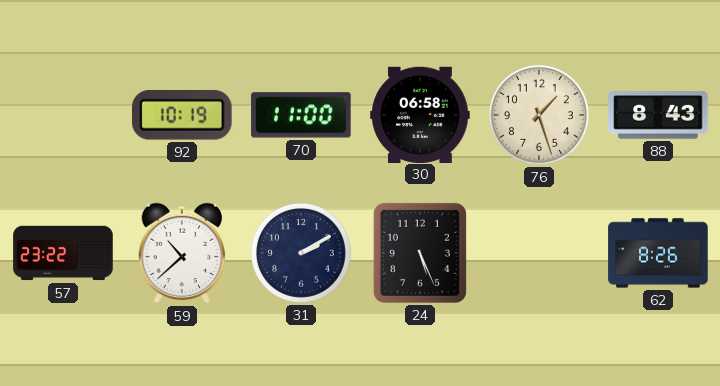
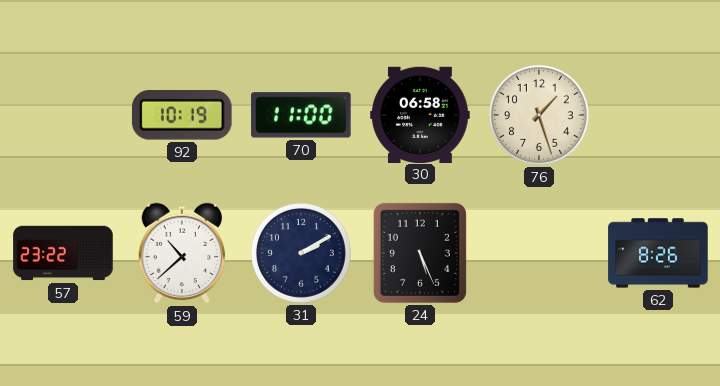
88: 8:43 -> none (658, 115)
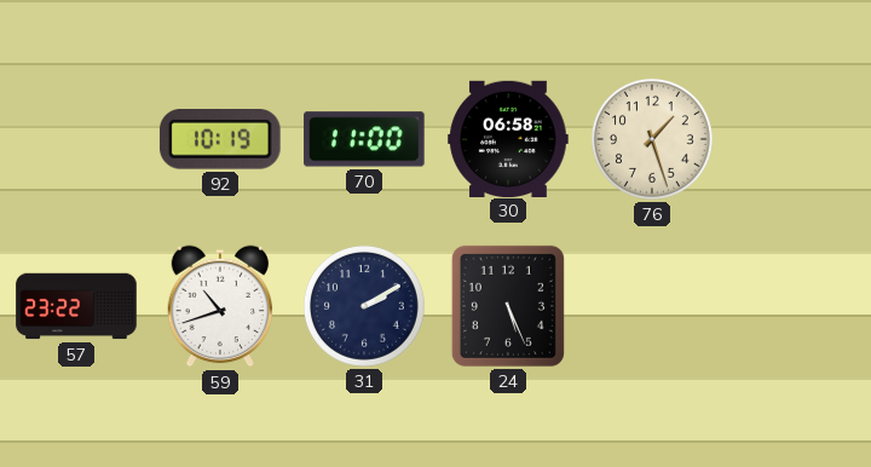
59: 10:38 -> 10:42 (220, 306)
62: 8:26 -> none (658, 253)
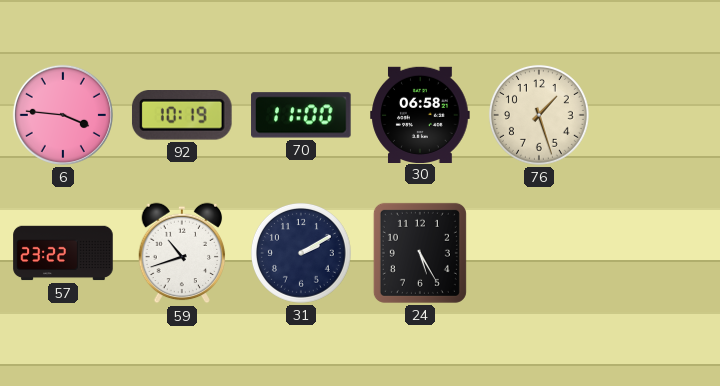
6: none -> 3:46 (63, 115)
24: 5:26 -> 5:25 (420, 253)
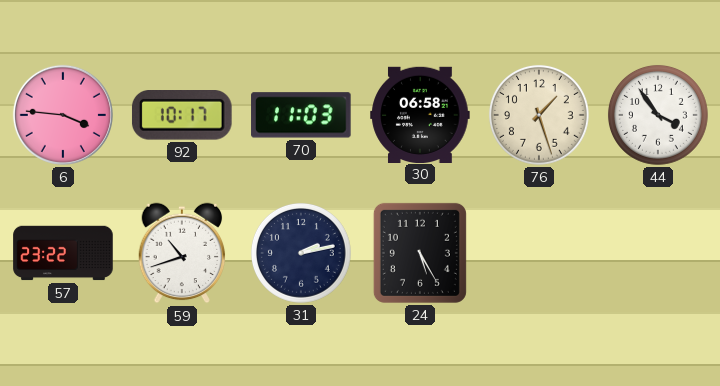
92: 10:19 -> 10:17 (182, 116)
70: 11:00 -> 11:03 (301, 115)
44: none -> 3:54 (658, 115)
31: 2:10 -> 2:13 (301, 253)
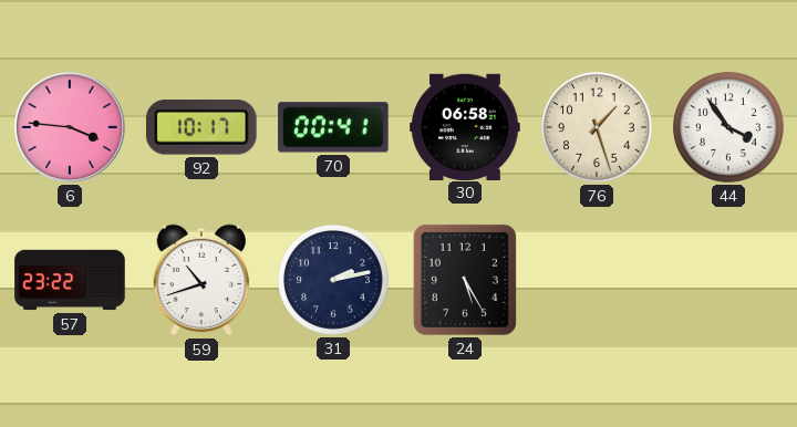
70: 11:03 -> 00:41 (333, 127)
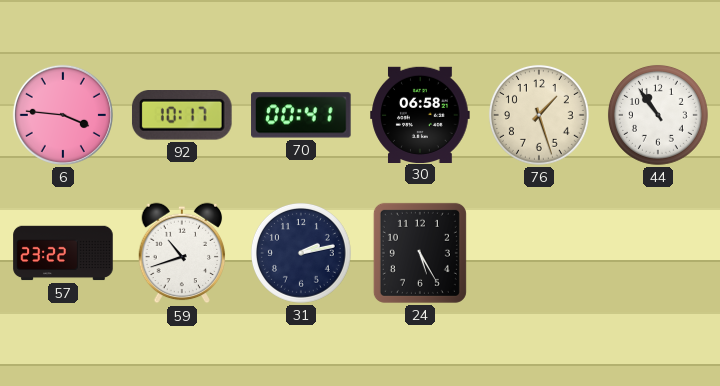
44: 3:54 -> 10:54 (658, 115)
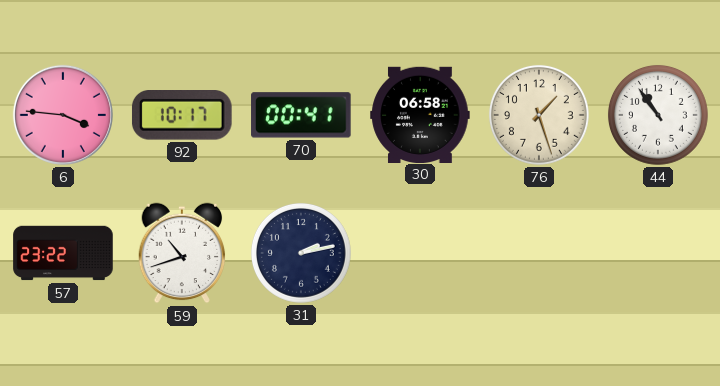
24: 5:25 -> none (420, 253)
